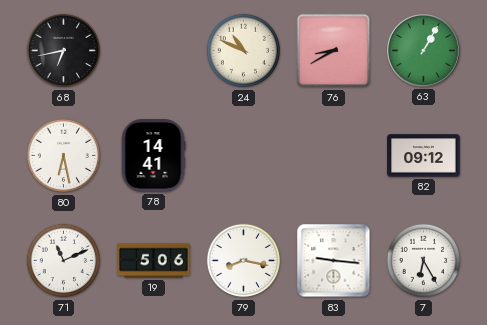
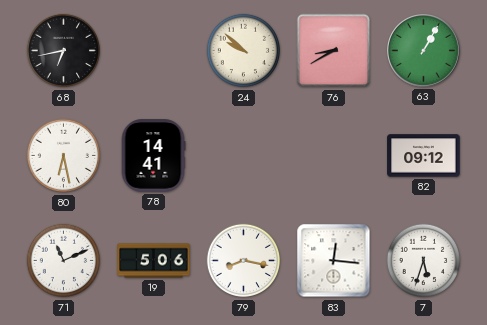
24: 10:49 -> 9:52 (244, 51)
83: 9:16 -> 12:16 (334, 261)
7: 6:25 -> 5:33 (424, 261)
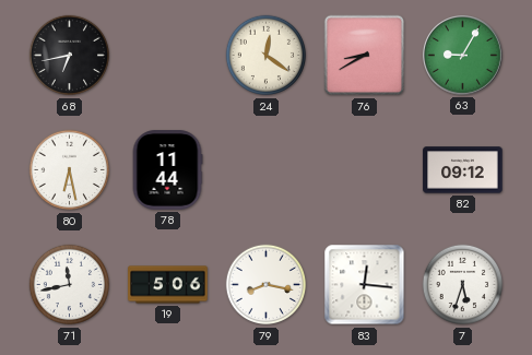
24: 9:52 -> 12:21 (267, 56)
63: 1:05 -> 9:05 (463, 56)
78: 14:41 -> 11:44 (167, 170)
71: 11:11 -> 11:43 (70, 285)
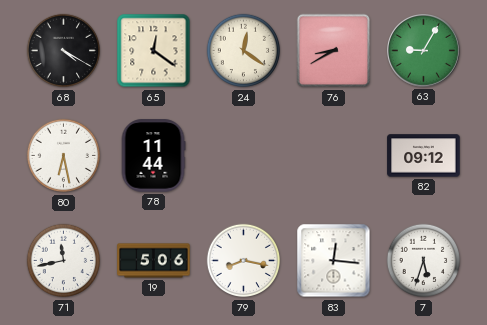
68: 6:43 -> 4:20 (64, 51)
65: none -> 12:21 (154, 51)
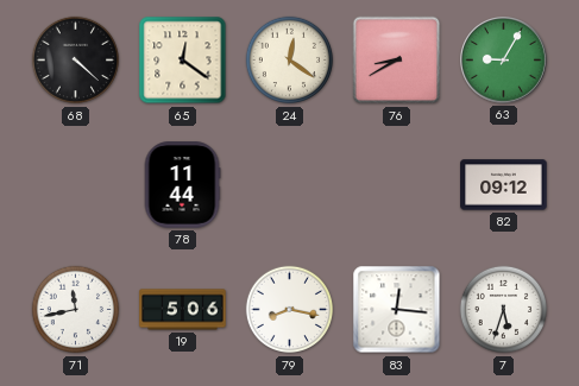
68: 4:20 -> 4:22 (76, 61)
80: 6:28 -> none (64, 156)
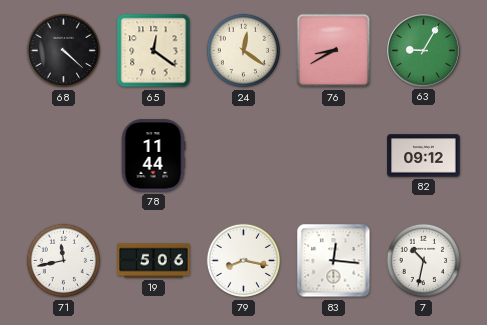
7: 5:33 -> 10:32 (424, 261)
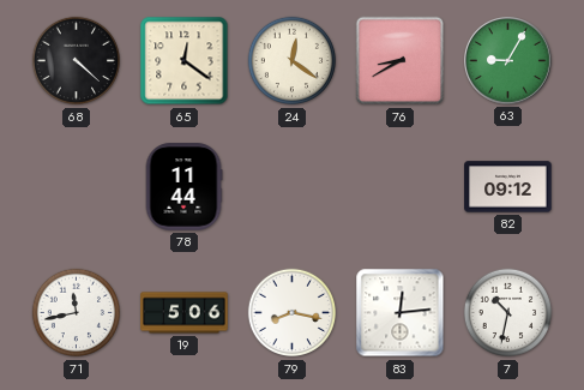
83: 12:16 -> 12:14 (401, 313)
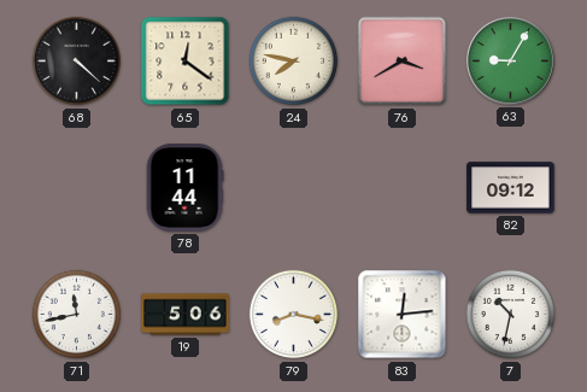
24: 12:21 -> 7:47 (294, 62)
76: 8:40 -> 3:40 (403, 62)
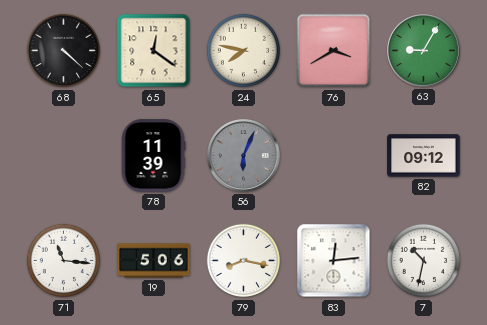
78: 11:44 -> 11:39 (153, 156)
56: none -> 6:04 (244, 156)
71: 11:43 -> 11:16 (64, 261)
